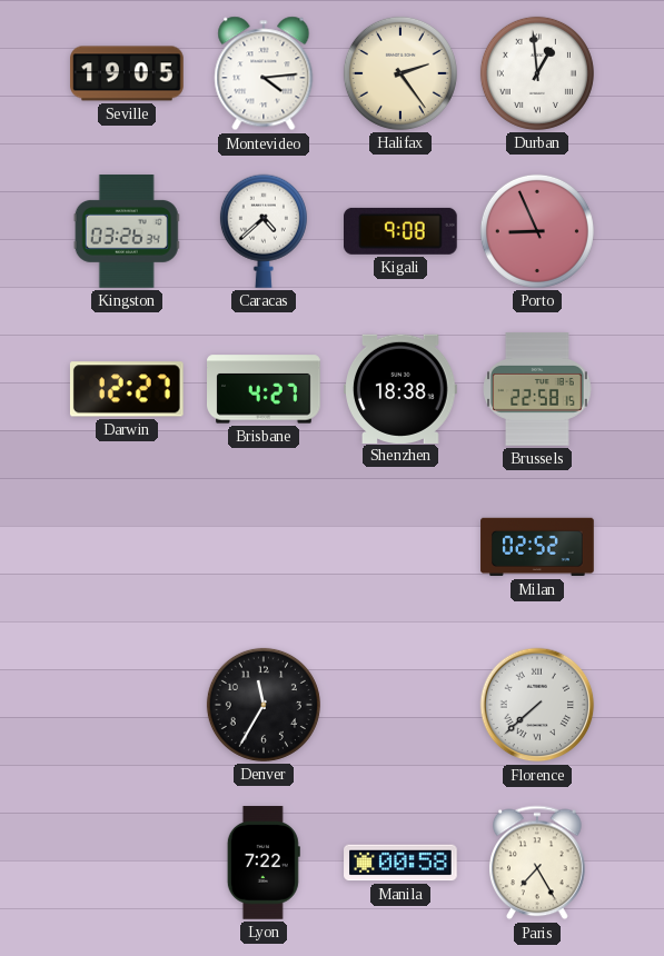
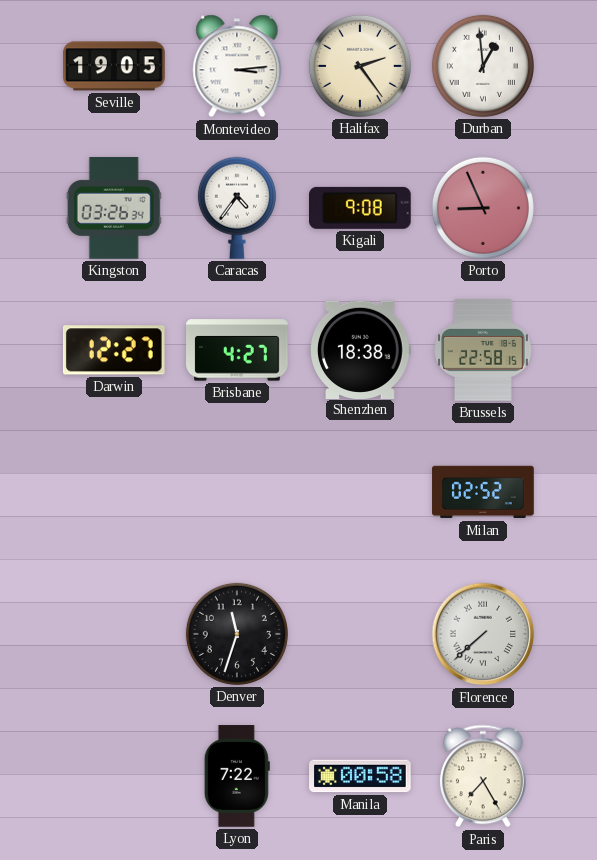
Montevideo: 4:14 -> 3:14 (237, 66)
Caracas: 4:38 -> 4:36 (237, 208)
Denver: 11:35 -> 11:33 (237, 634)
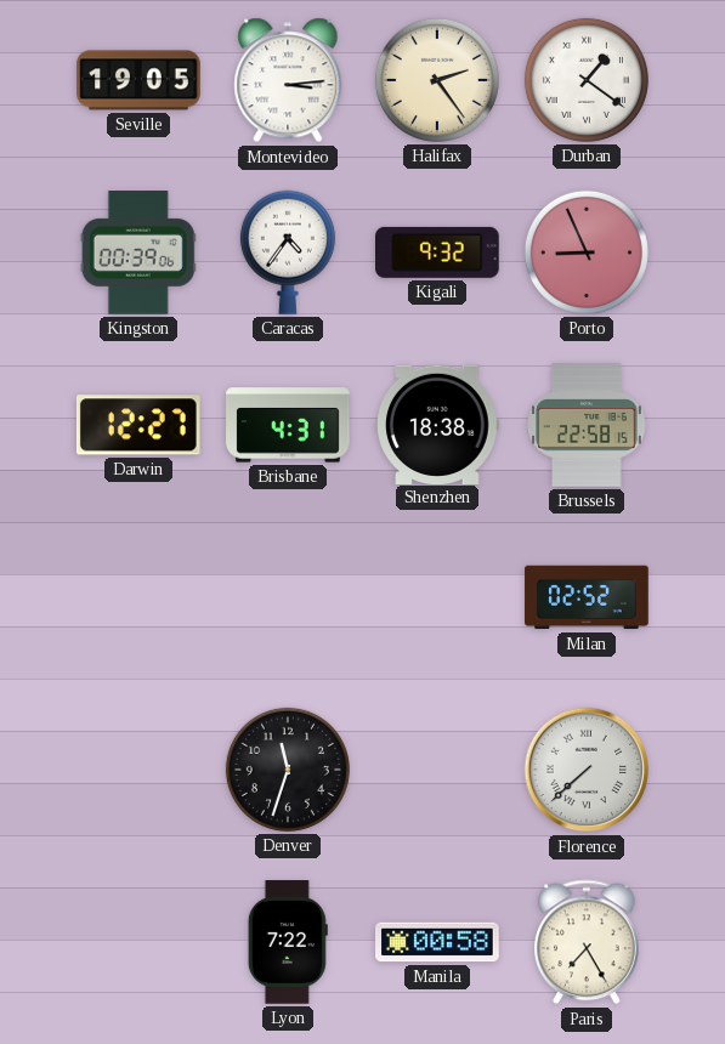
Durban: 12:59 -> 1:21 (587, 80)
Kingston: 03:26 -> 00:39 (138, 253)
Kigali: 9:08 -> 9:32 (438, 253)
Brisbane: 4:27 -> 4:31 (288, 425)
